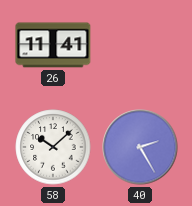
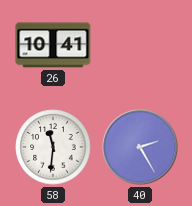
26: 11:41 -> 10:41 (53, 45)
58: 10:08 -> 11:31 (53, 147)
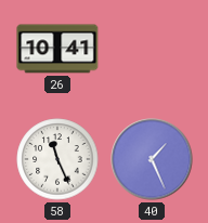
58: 11:31 -> 11:26 (57, 159)
40: 2:25 -> 1:26 (152, 159)
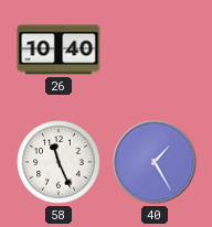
26: 10:41 -> 10:40 (59, 50)
40: 1:26 -> 1:25 (155, 162)
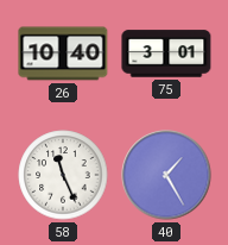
75: none -> 3:01 (166, 54)
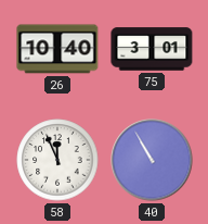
58: 11:26 -> 11:56 (57, 160)
40: 1:25 -> 10:55 (152, 160)
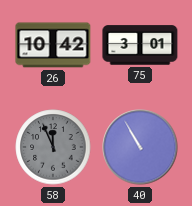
26: 10:40 -> 10:42 (53, 45)
58 dial: white -> grey (53, 147)
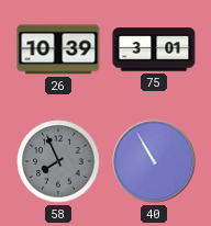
26: 10:42 -> 10:39 (58, 49)
58: 11:56 -> 7:56 (58, 161)
